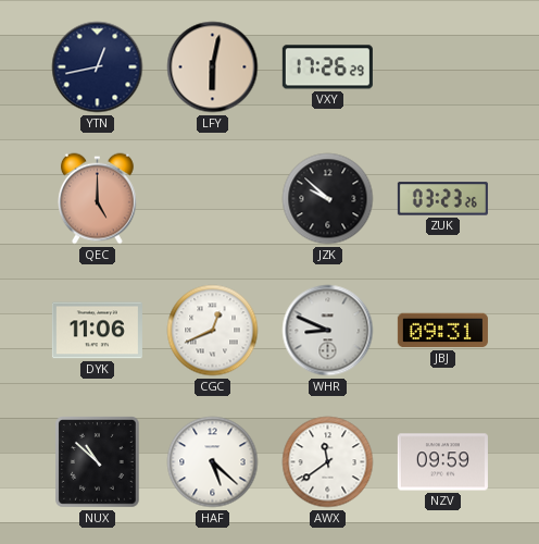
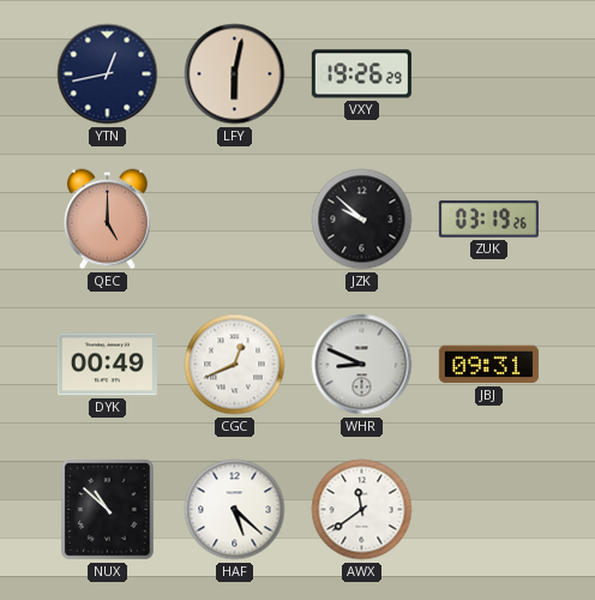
VXY: 17:26 -> 19:26 (361, 74)
ZUK: 03:23 -> 03:19 (488, 220)
DYK: 11:06 -> 00:49 (107, 365)
NZV: 09:59 -> none (442, 462)
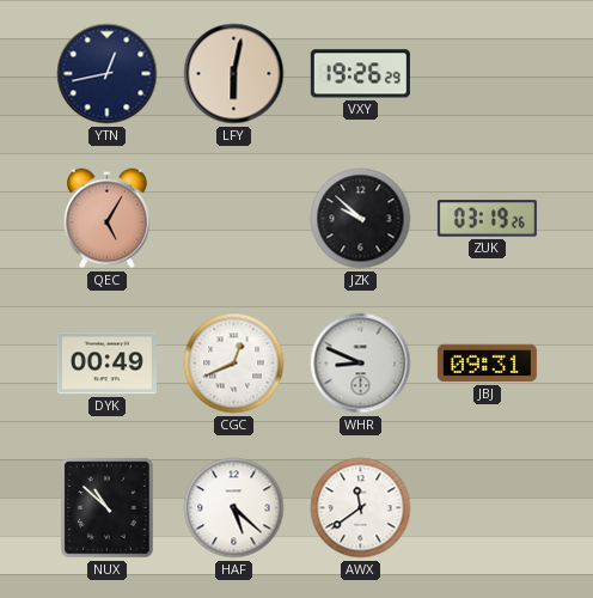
QEC: 5:00 -> 5:05 (106, 219)
